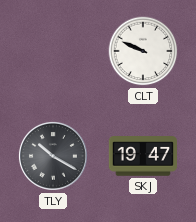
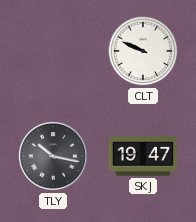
TLY: 10:20 -> 10:17 (53, 156)
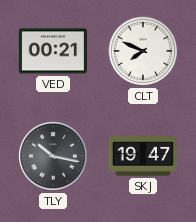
VED: none -> 00:21 (52, 51)
CLT: 9:49 -> 7:49 (143, 51)
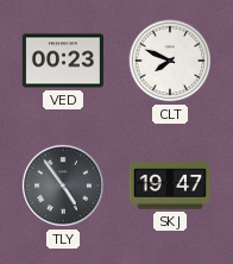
VED: 00:21 -> 00:23 (62, 61)
TLY: 10:17 -> 4:54 (63, 186)
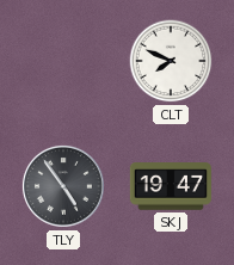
VED: 00:23 -> none (62, 61)
